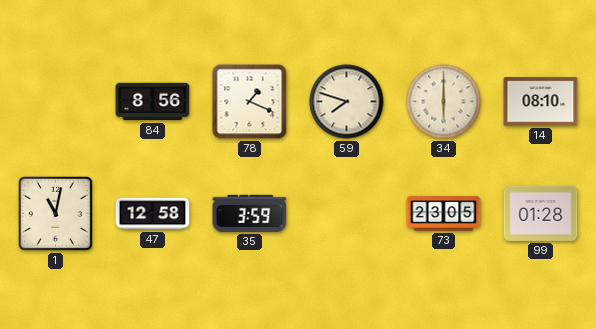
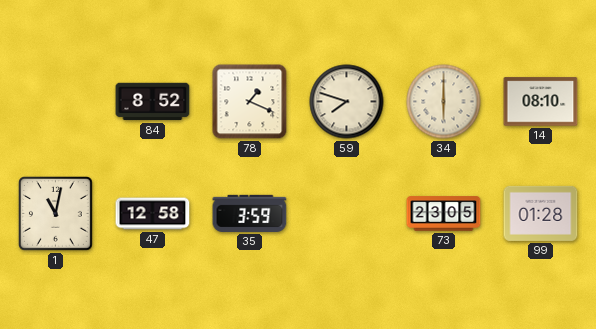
84: 8:56 -> 8:52 (153, 102)
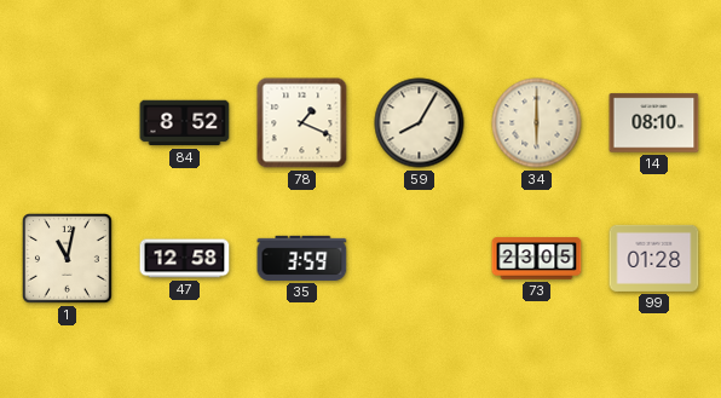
59: 7:48 -> 8:05 (420, 123)
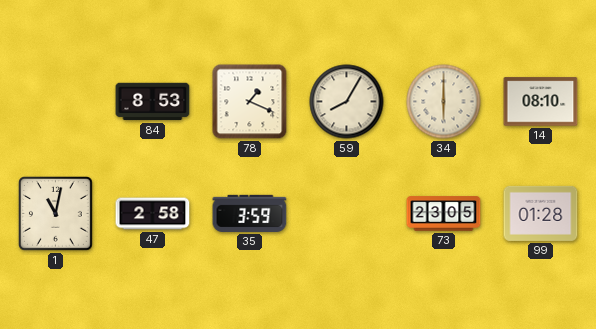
84: 8:52 -> 8:53 (153, 102)
47: 12:58 -> 2:58 (153, 214)
